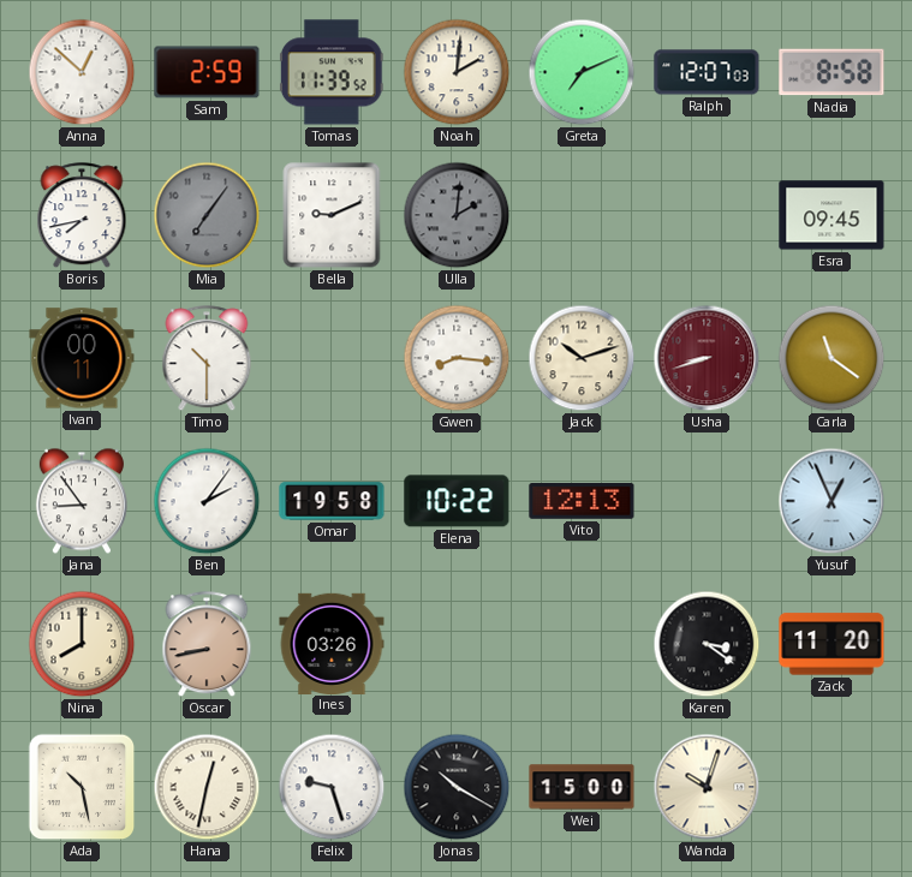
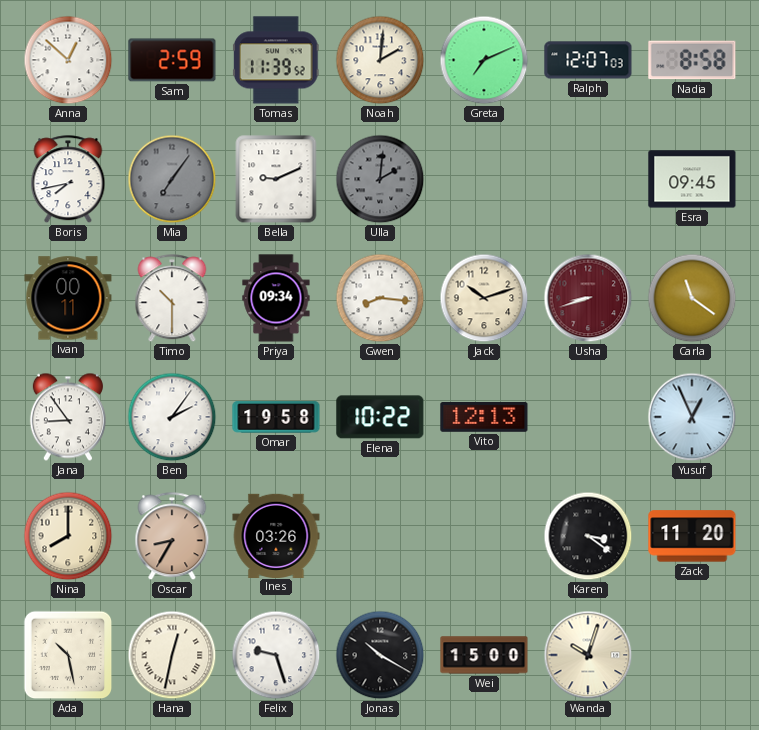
Priya: none -> 09:34 (276, 298)
Oscar: 8:43 -> 8:35 (172, 537)
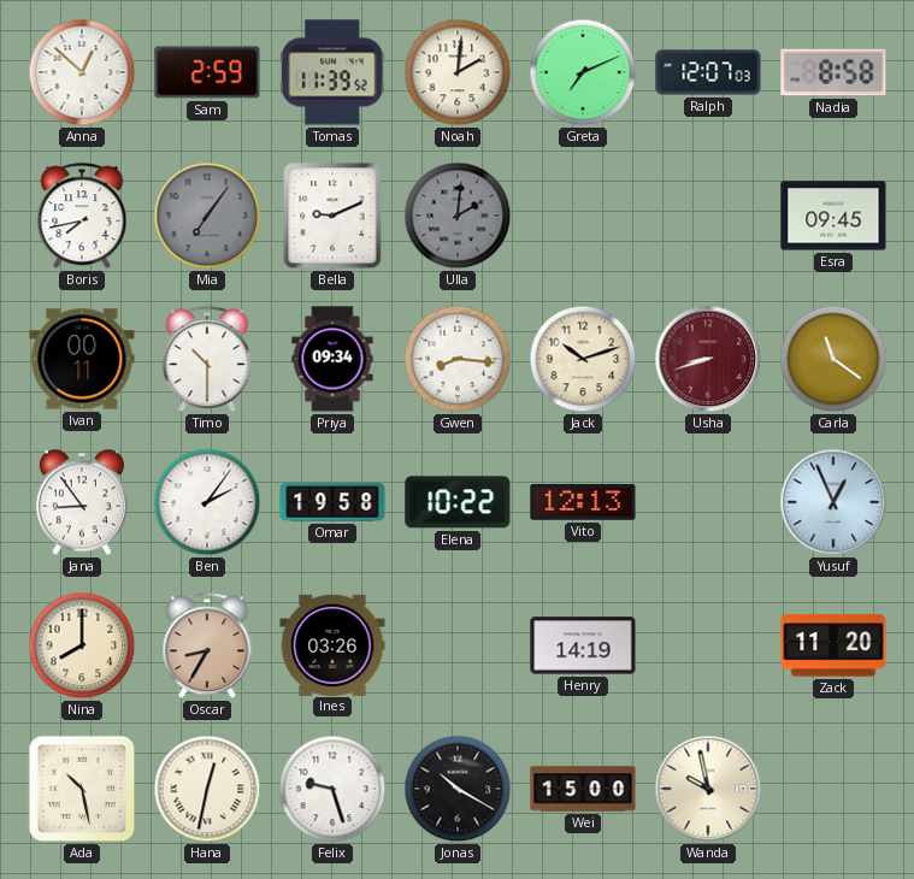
Henry: none -> 14:19 (583, 645)
Karen: 3:21 -> none (588, 536)
Wanda: 10:03 -> 9:58 (708, 789)
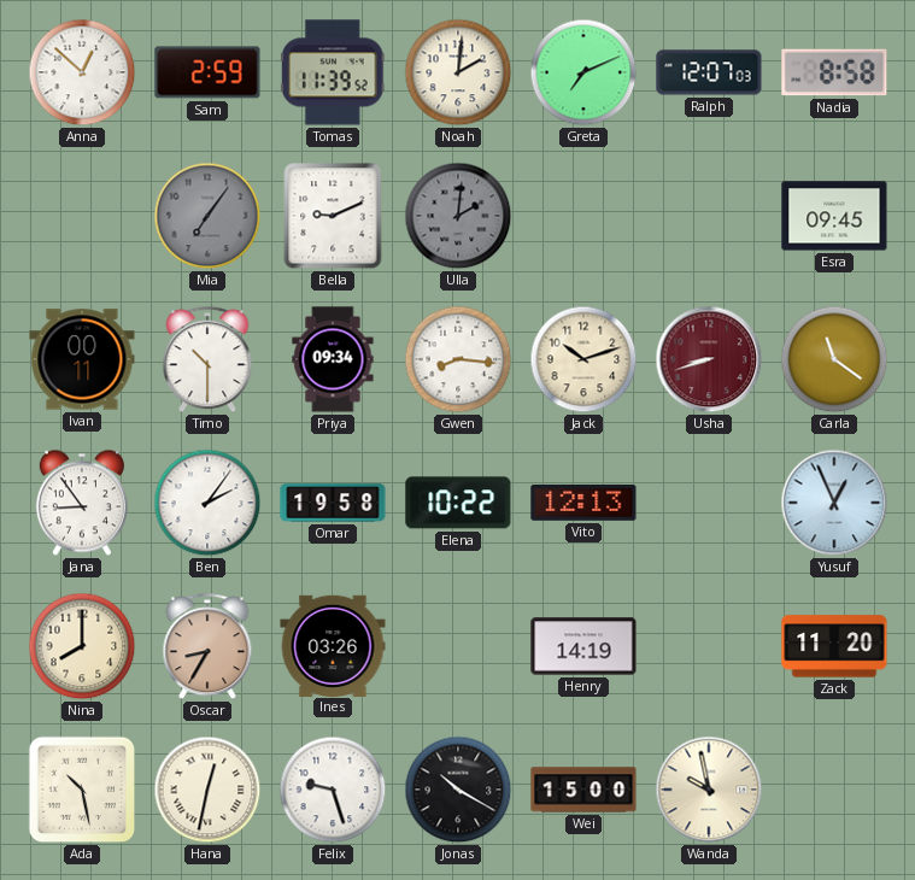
Boris: 7:43 -> none (82, 217)
